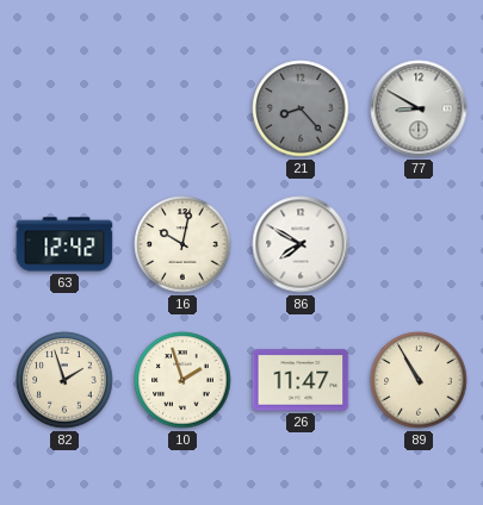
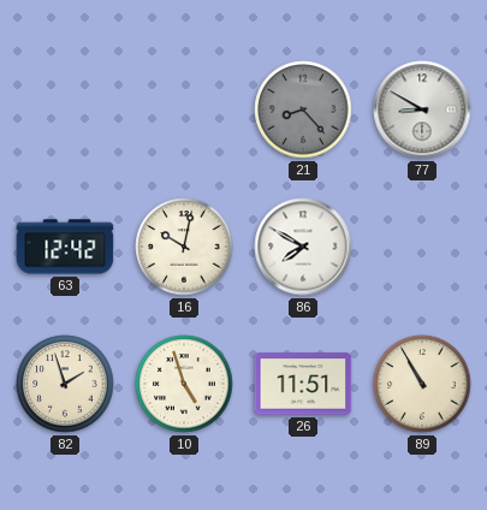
10: 1:57 -> 4:57 (184, 384)
26: 11:47 -> 11:51 (303, 384)
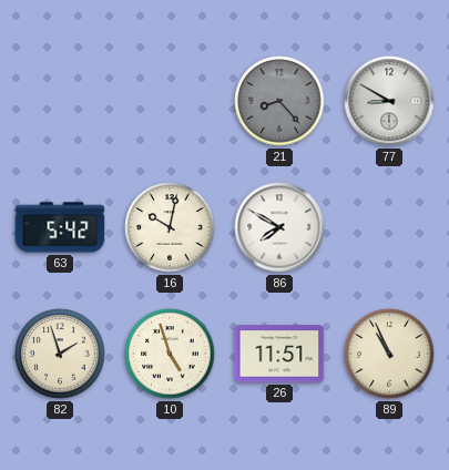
63: 12:42 -> 5:42 (60, 227)
89: 10:55 -> 10:56 (389, 354)
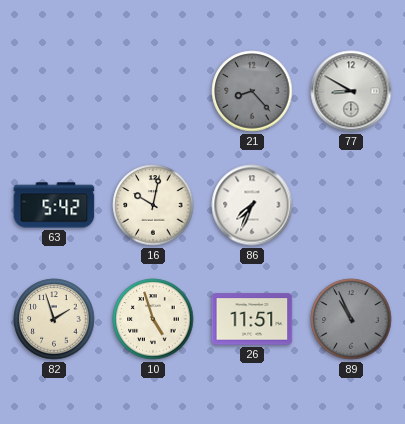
86: 7:50 -> 7:34 (252, 205)
89 dial: cream -> grey (351, 319)
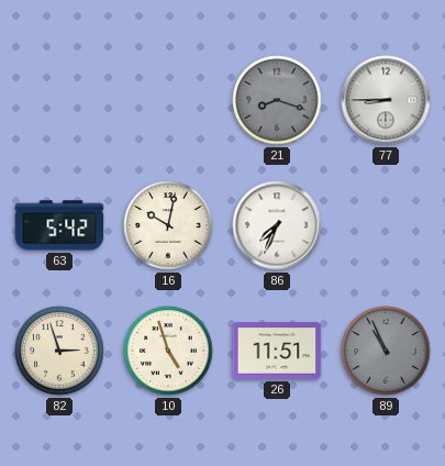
21: 8:23 -> 8:18 (277, 100)
77: 8:50 -> 8:45 (386, 100)
82: 1:57 -> 2:57 (59, 351)
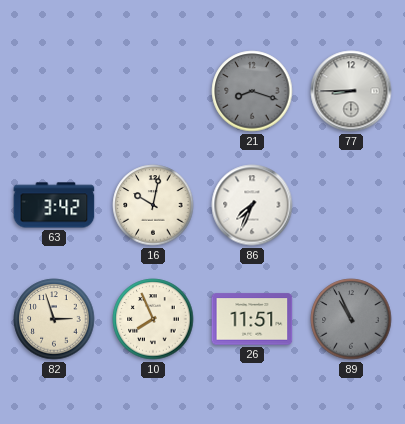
63: 5:42 -> 3:42 (54, 205)
10: 4:57 -> 7:56 (153, 319)
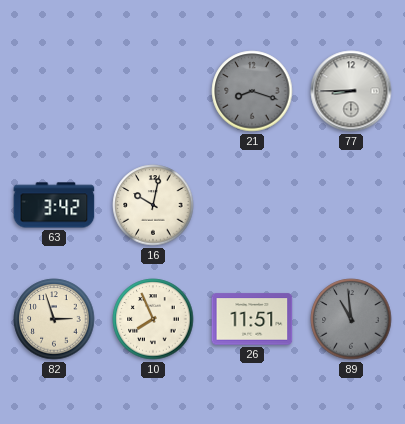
86: 7:34 -> none (252, 205)
89: 10:56 -> 10:59 (351, 319)
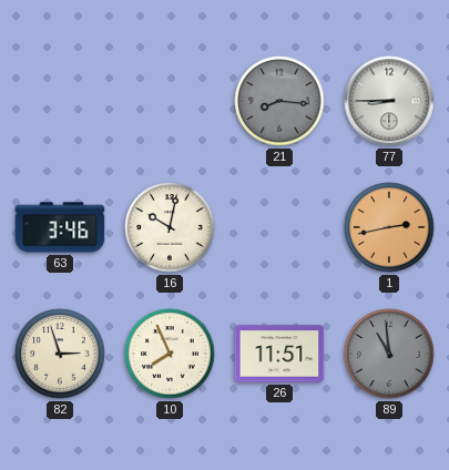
21: 8:18 -> 8:16 (279, 101)
63: 3:42 -> 3:46 (60, 227)
1: none -> 2:43 (389, 227)
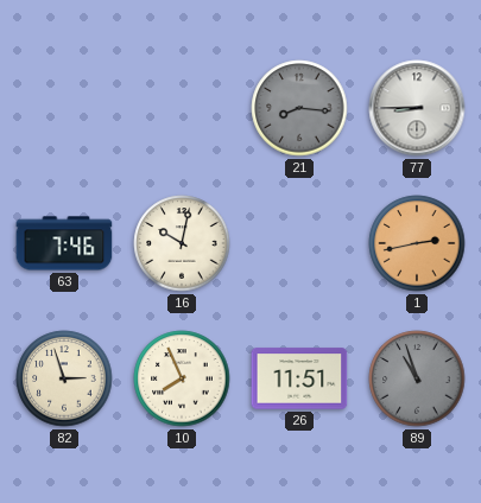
63: 3:46 -> 7:46 (64, 243)
89: 10:59 -> 10:57 (417, 378)
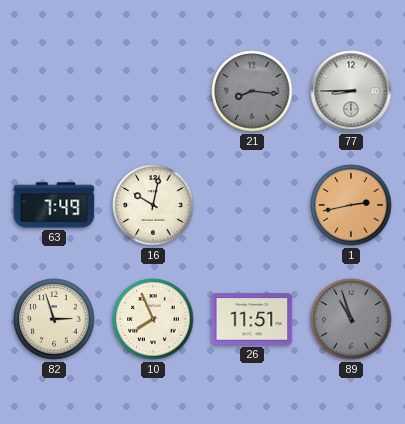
63: 7:46 -> 7:49 (54, 205)
